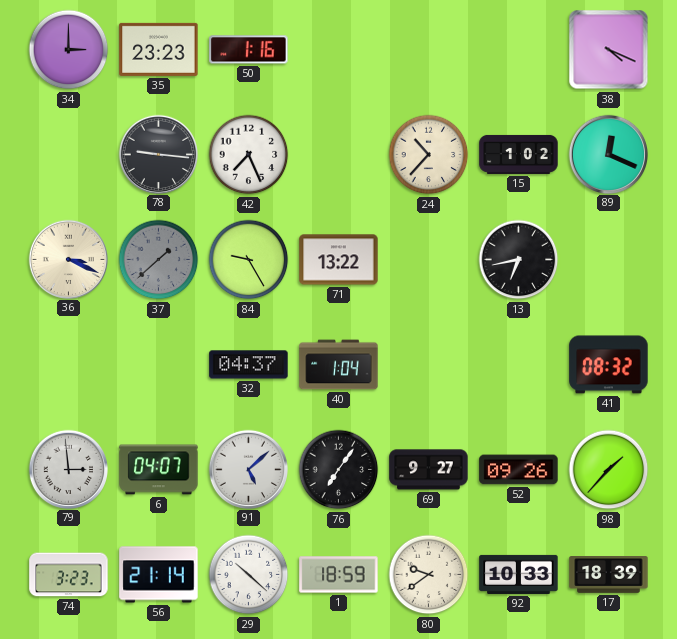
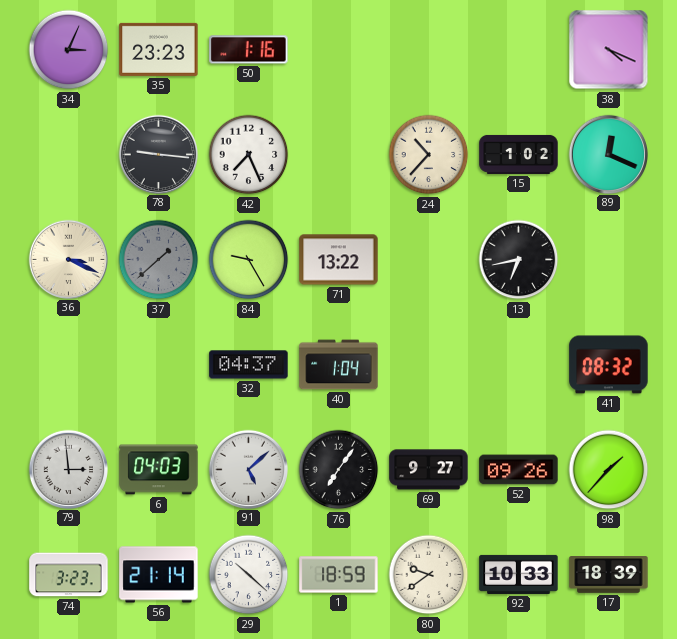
34: 3:00 -> 3:04 (69, 50)
6: 04:07 -> 04:03 (159, 470)
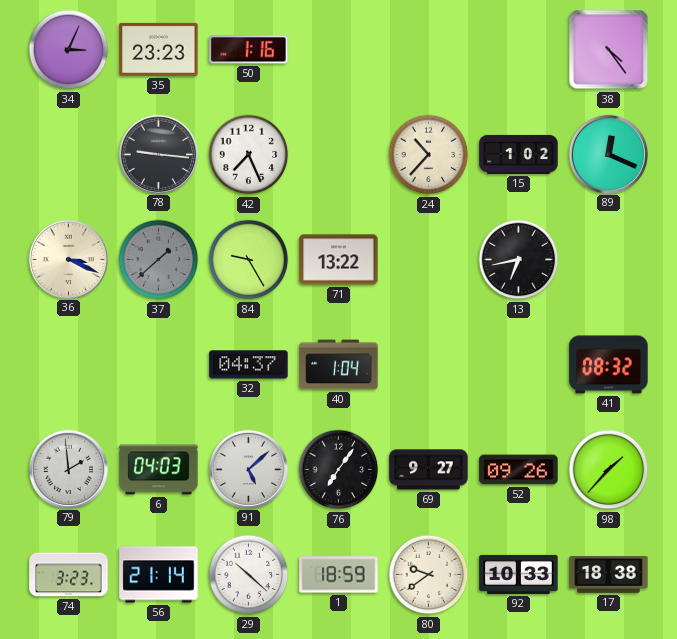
38: 4:19 -> 4:24 (609, 50)
79: 2:59 -> 1:59 (68, 469)
17: 18:39 -> 18:38 (609, 575)
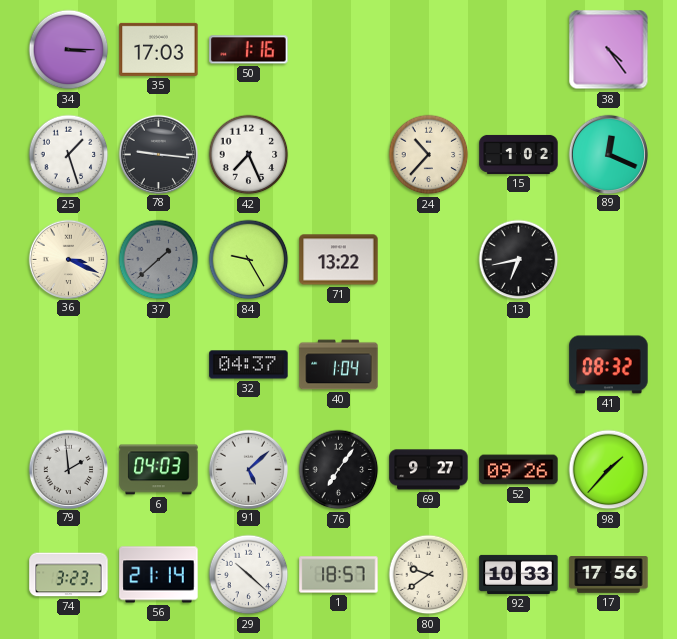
34: 3:04 -> 3:15 (69, 50)
35: 23:23 -> 17:03 (159, 49)
25: none -> 1:27 (69, 155)
1: 18:59 -> 18:57 (339, 575)
17: 18:38 -> 17:56 (609, 575)
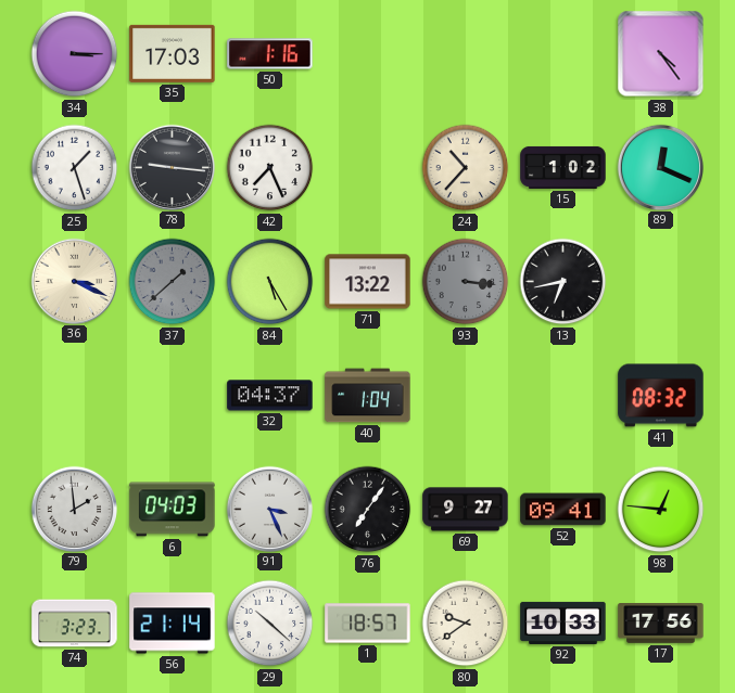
84: 9:25 -> 5:25 (270, 282)
93: none -> 3:16 (466, 282)
91: 5:08 -> 3:26 (269, 509)
52: 09:26 -> 09:41 (563, 510)
98: 1:37 -> 12:46 (661, 510)
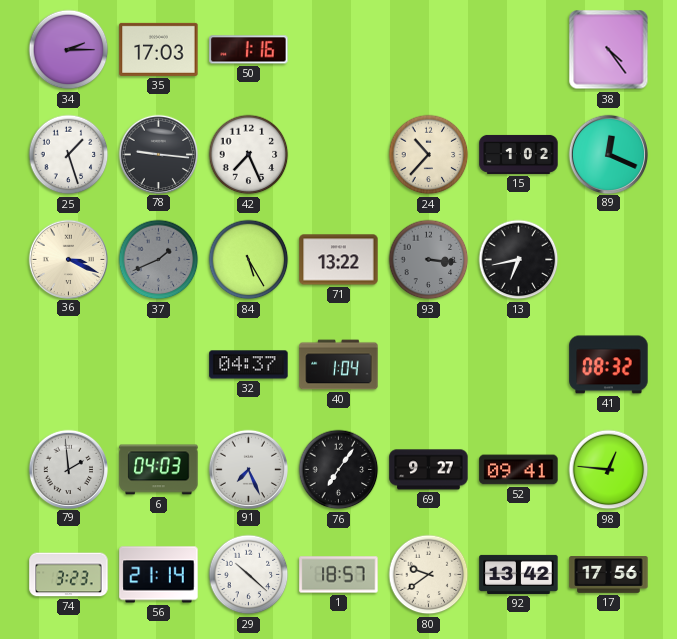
34: 3:15 -> 2:15 (69, 50)
37: 1:38 -> 1:41 (159, 260)
91: 3:26 -> 7:26 (248, 469)
92: 10:33 -> 13:42 (519, 574)
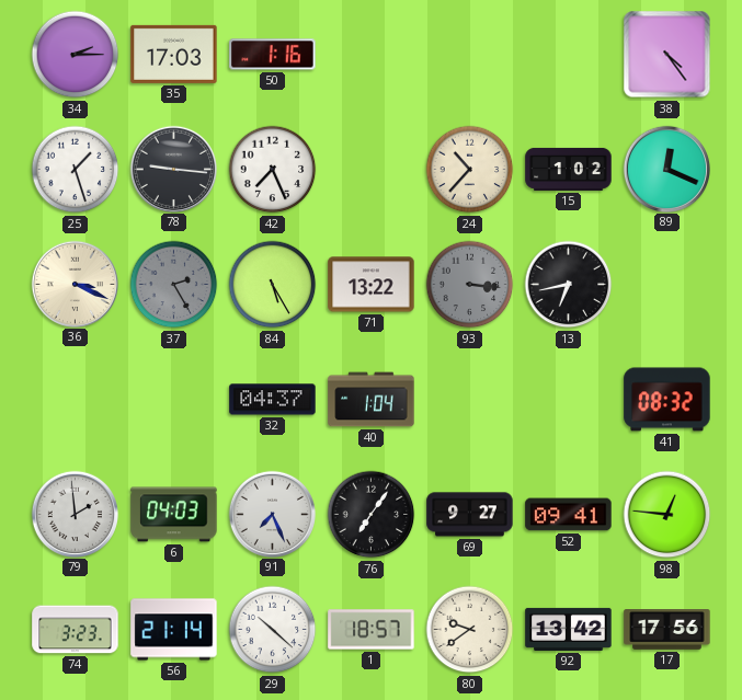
37: 1:41 -> 2:25 (174, 285)
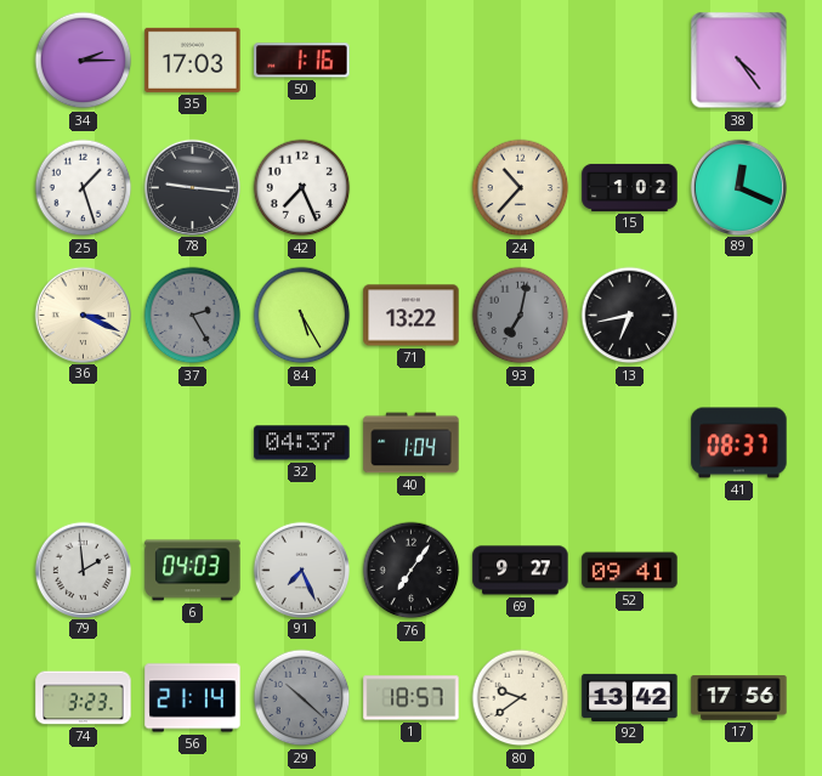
93: 3:16 -> 7:02 (521, 316)
41: 08:32 -> 08:37 (739, 443)
98: 12:46 -> none (667, 515)
29 dial: white -> grey (302, 698)
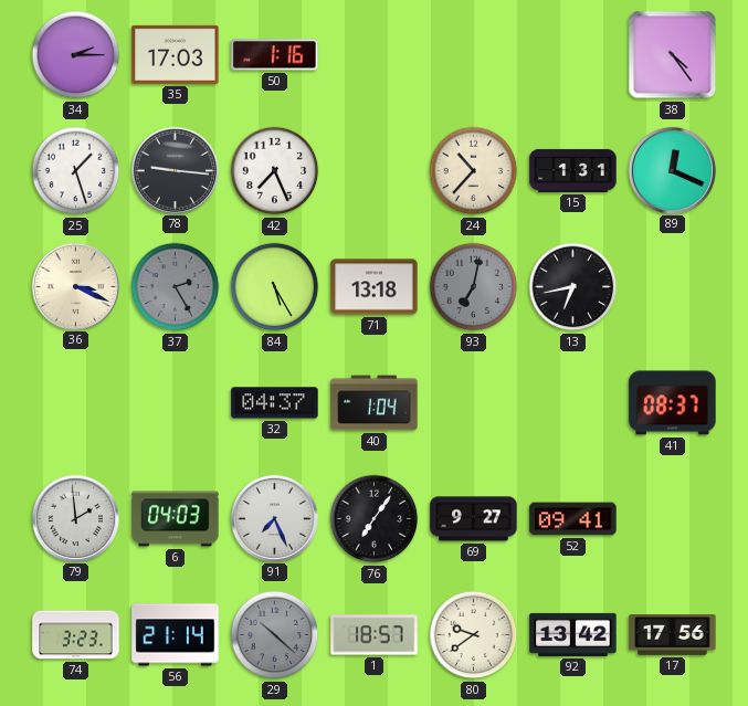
15: 1:02 -> 1:31 (573, 170)
71: 13:22 -> 13:18 (375, 287)
